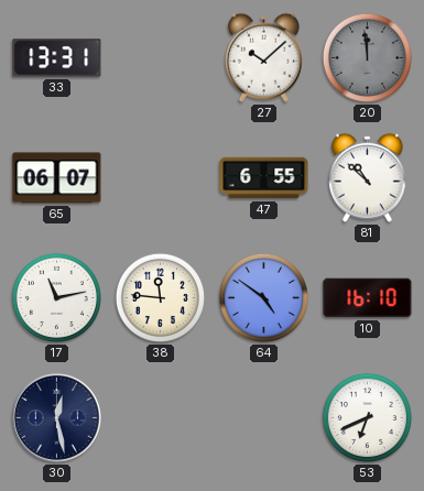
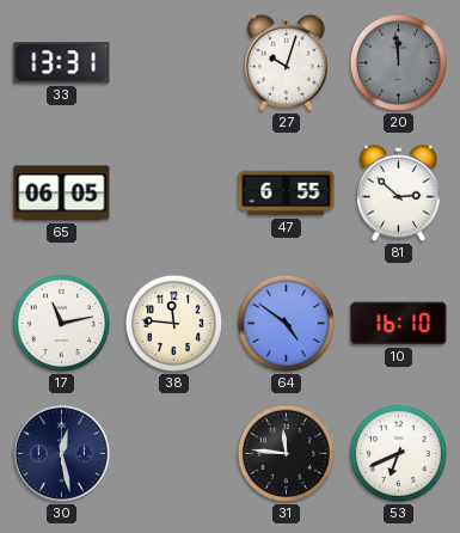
27: 10:08 -> 10:03 (286, 62)
65: 06:07 -> 06:05 (62, 194)
81: 10:52 -> 2:52 (398, 192)
31: none -> 11:46 (286, 453)
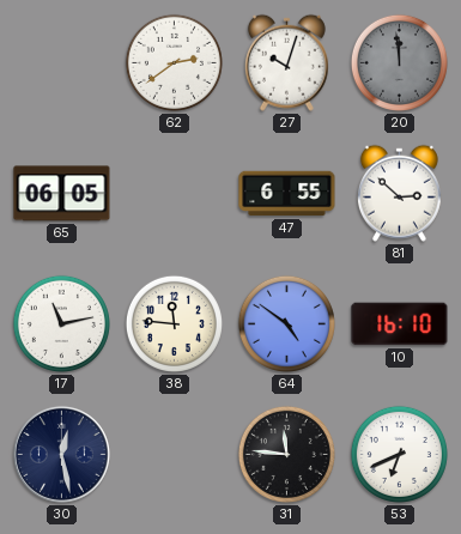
33: 13:31 -> none (62, 63)
62: none -> 2:39 (174, 62)
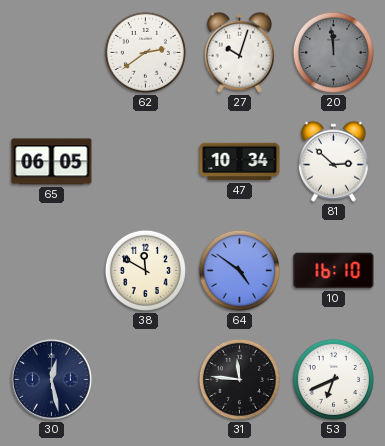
47: 6:55 -> 10:34 (240, 162)
17: 11:13 -> none (61, 323)
38: 11:46 -> 11:50 (145, 270)
